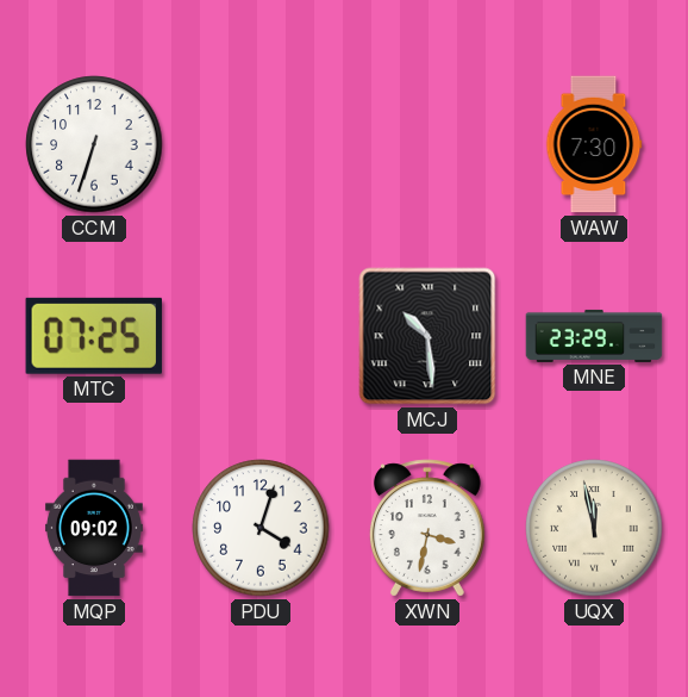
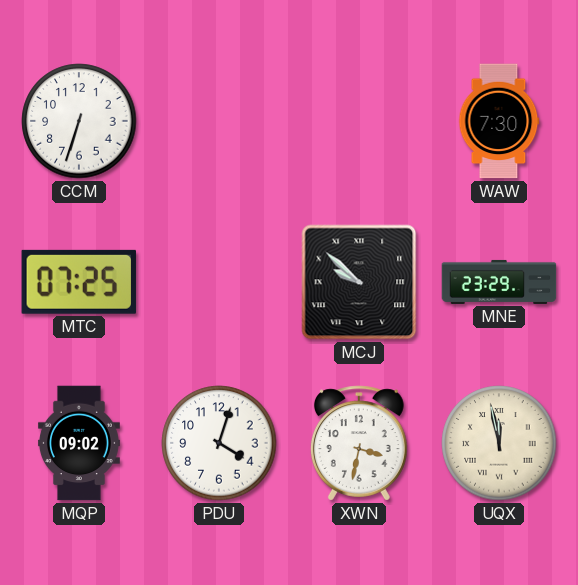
MCJ: 10:29 -> 9:52 (359, 282)
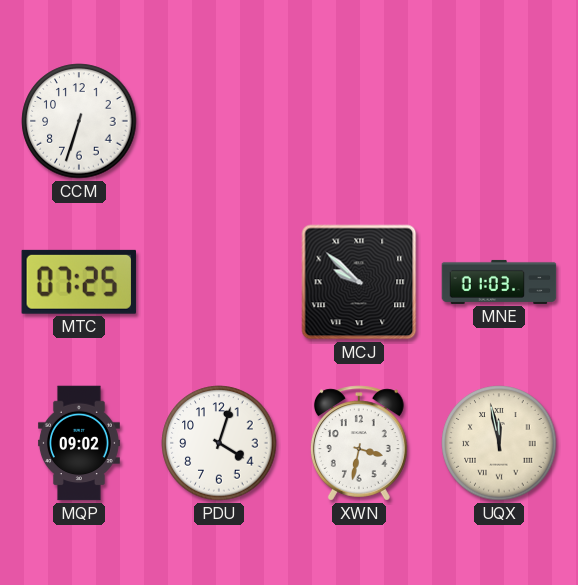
WAW: 7:30 -> none (499, 121)
MNE: 23:29 -> 01:03 (499, 282)
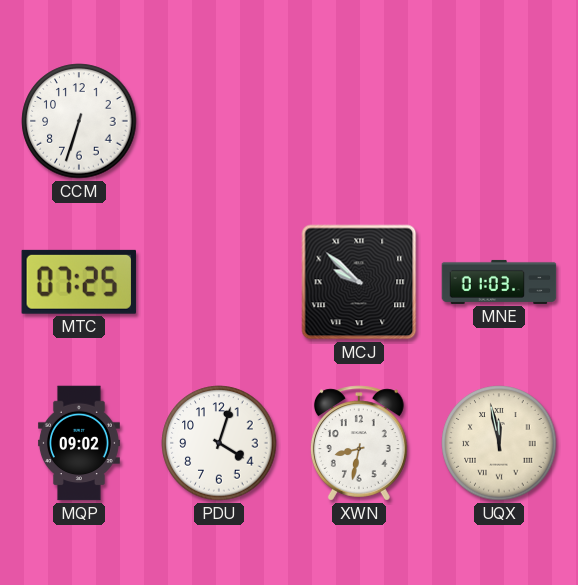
XWN: 3:32 -> 8:32 (359, 443)
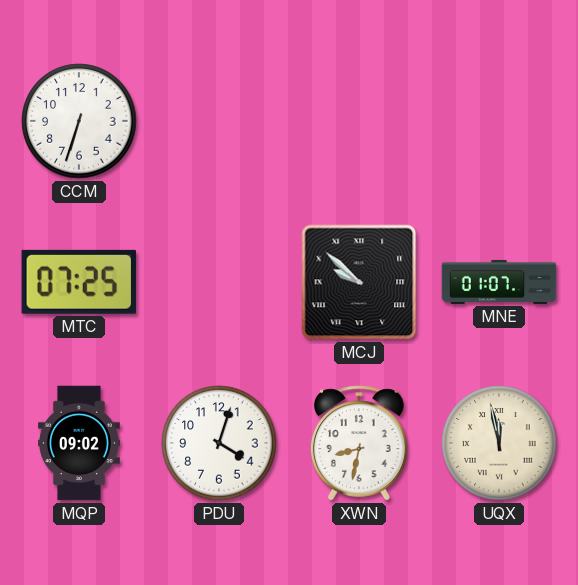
MNE: 01:03 -> 01:07 (499, 282)
